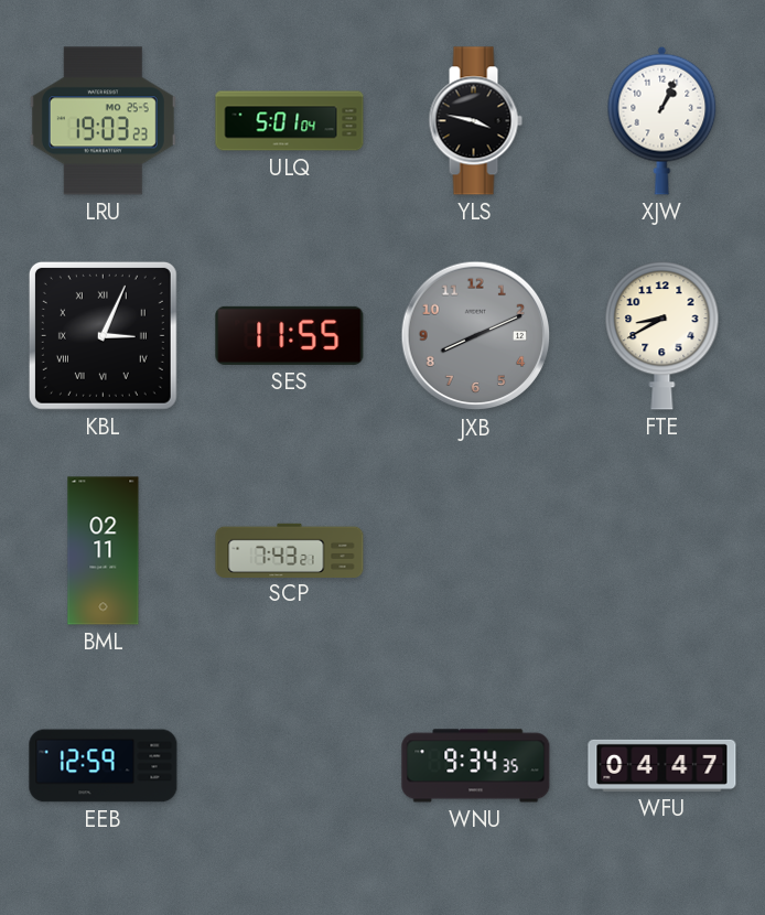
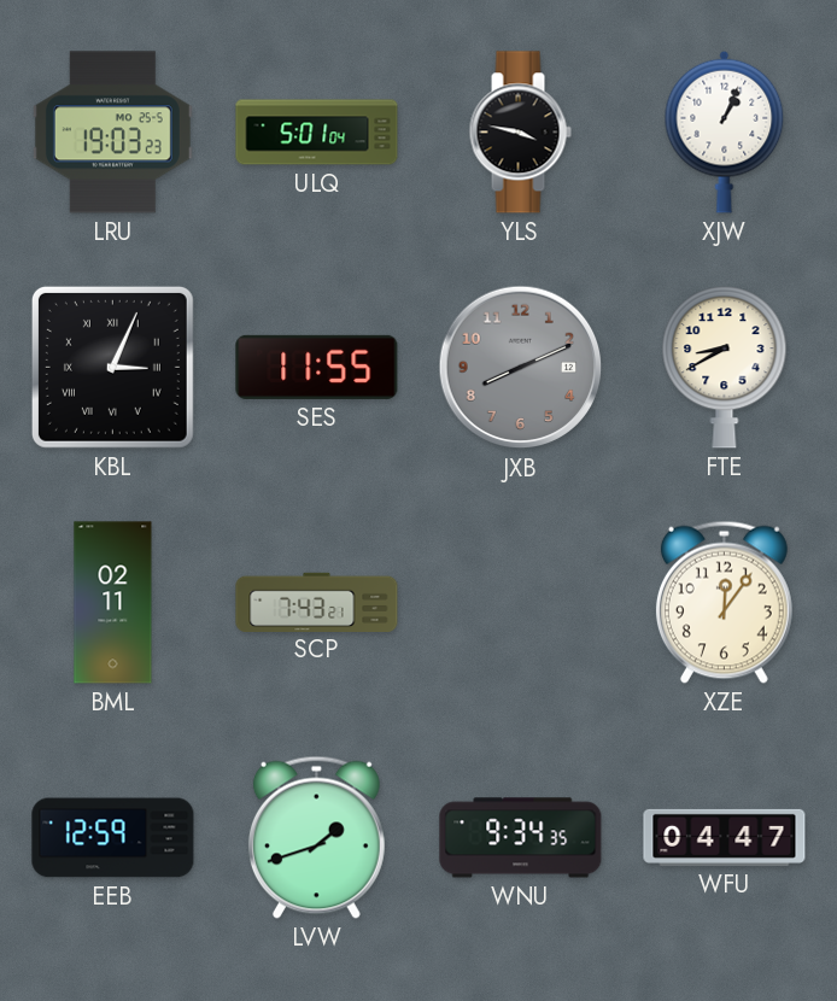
XZE: none -> 12:06 (724, 602)
LVW: none -> 1:42 (316, 837)
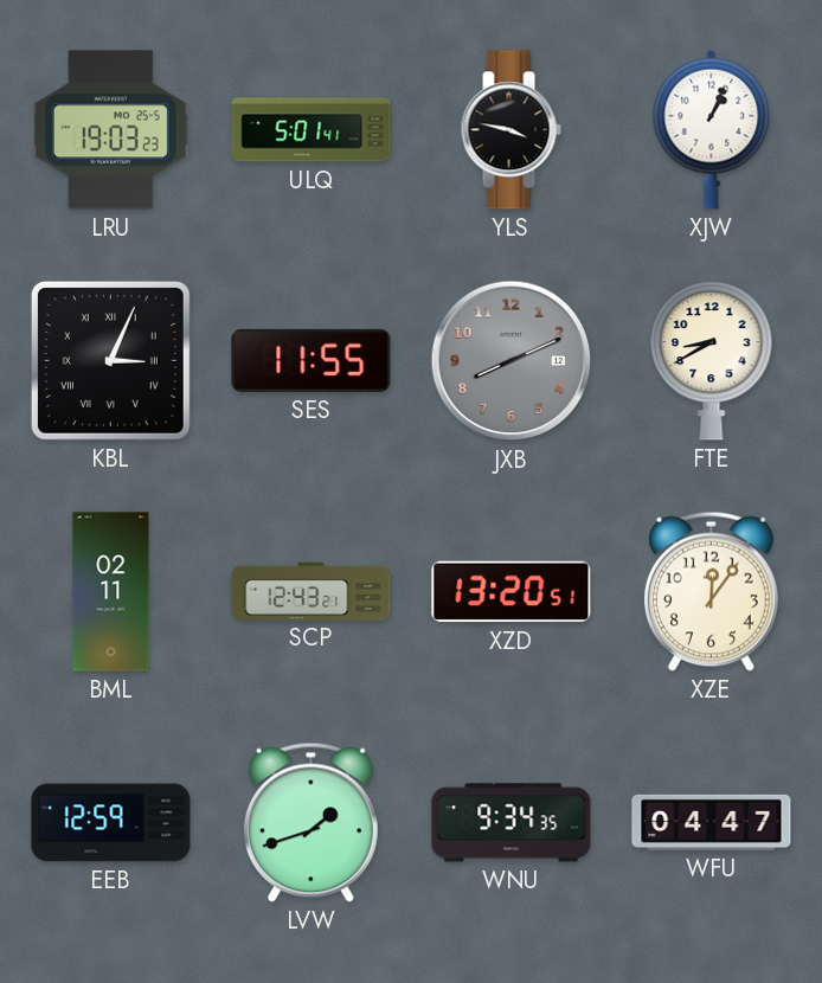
ULQ: 5:01:04 -> 5:01:41 (312, 130)
SCP: 7:43 -> 12:43 (312, 591)
XZD: none -> 13:20 (512, 592)
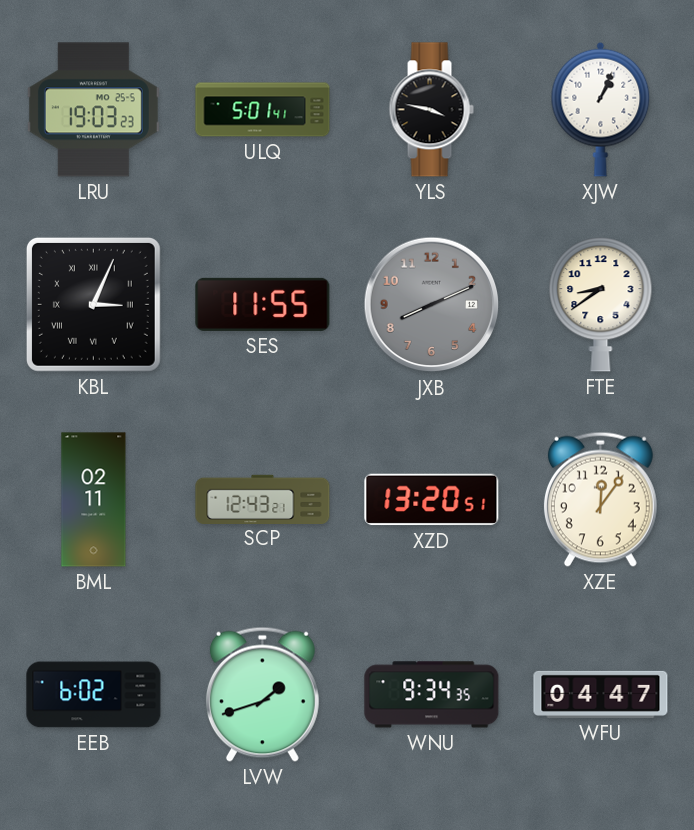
FTE: 8:40 -> 8:39 (601, 305)
EEB: 12:59 -> 6:02 (94, 695)
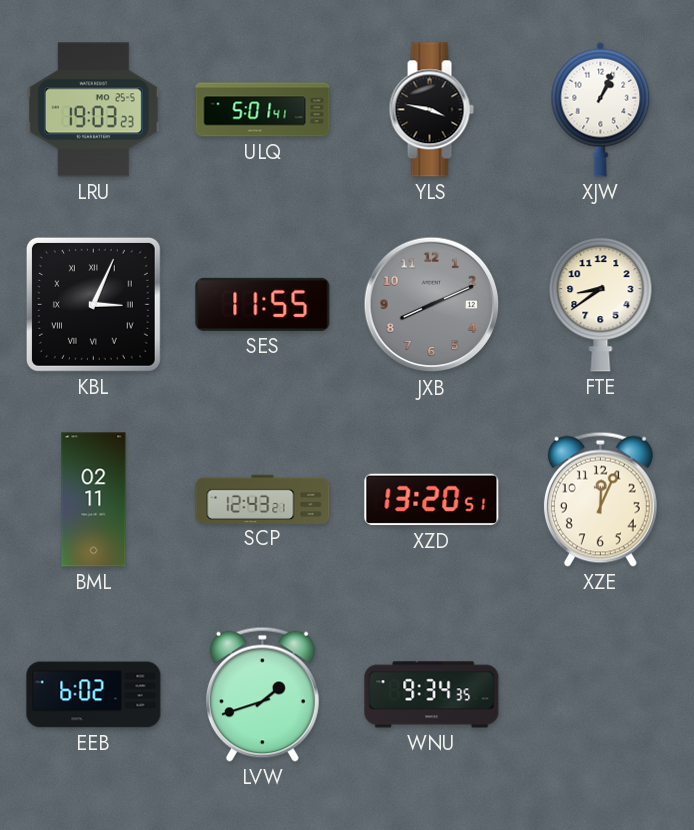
XZE: 12:06 -> 12:04 (600, 499)
WFU: 04:47 -> none (601, 694)
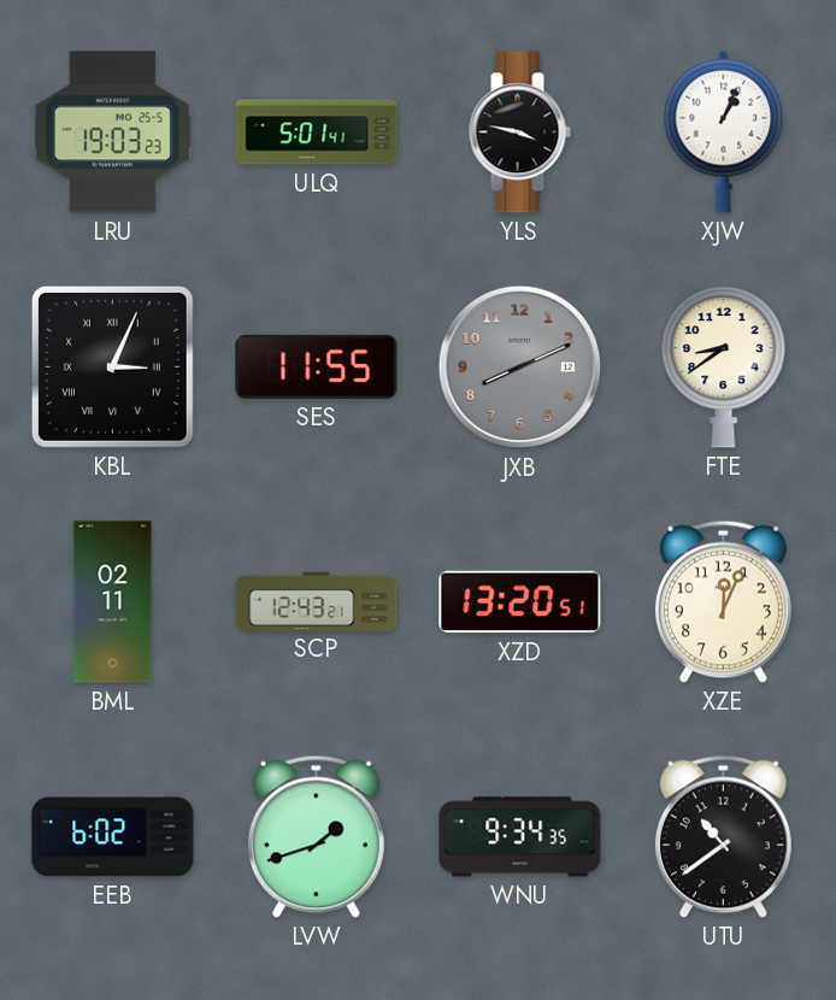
UTU: none -> 10:39 (723, 836)
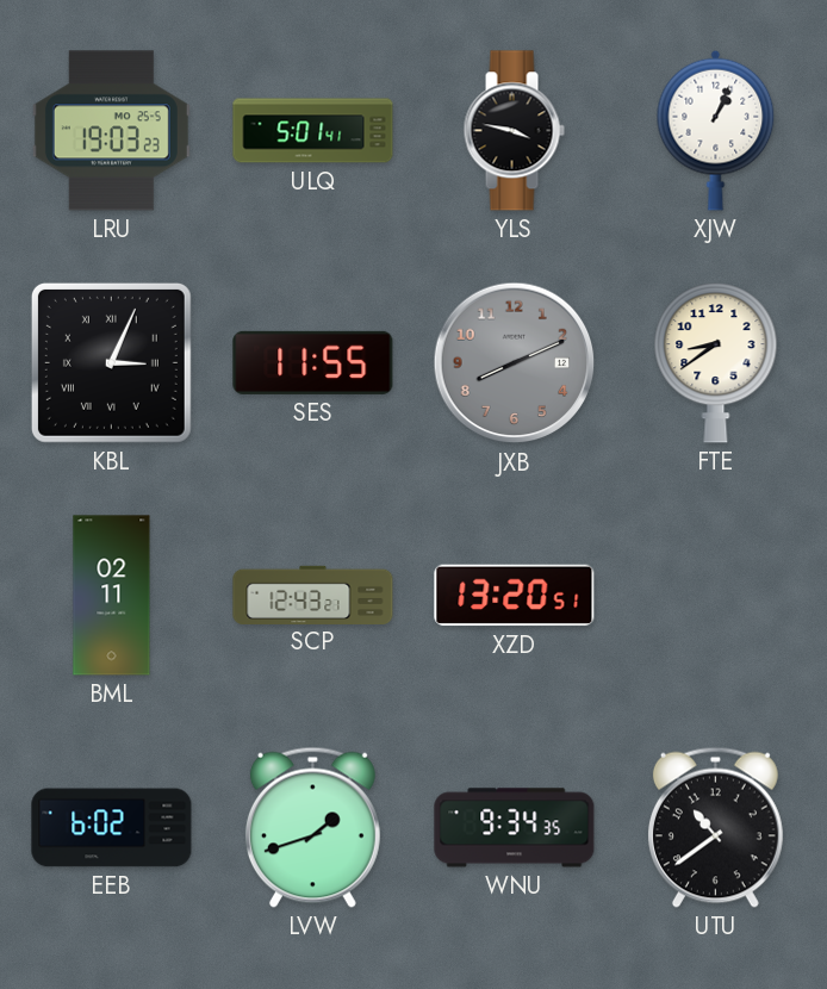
XZE: 12:04 -> none (723, 601)
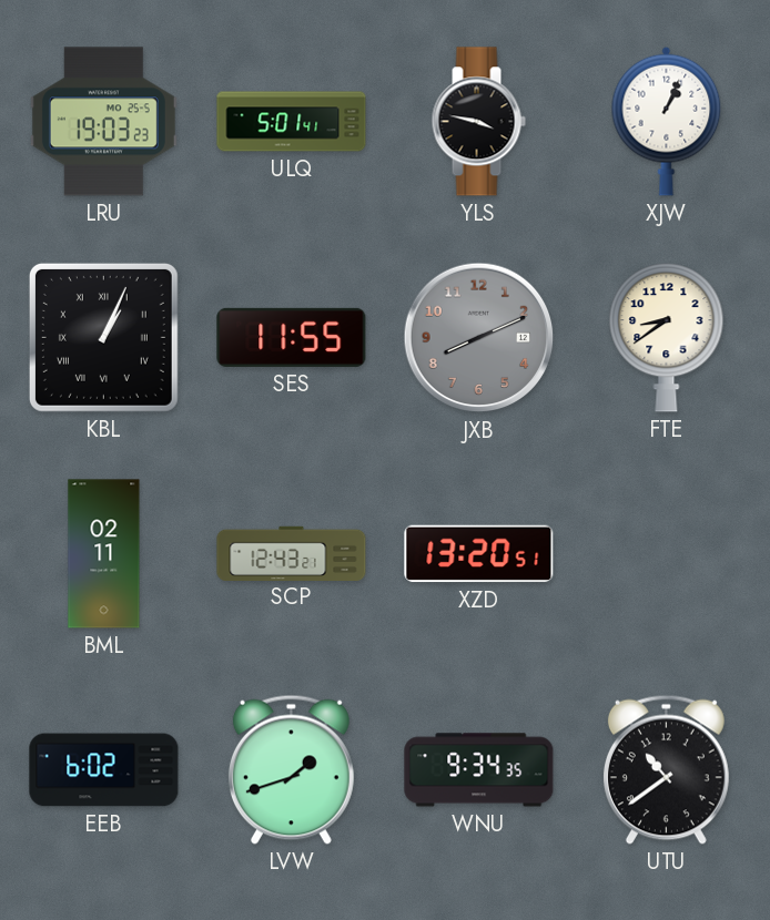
KBL: 3:04 -> 1:04 (103, 337)
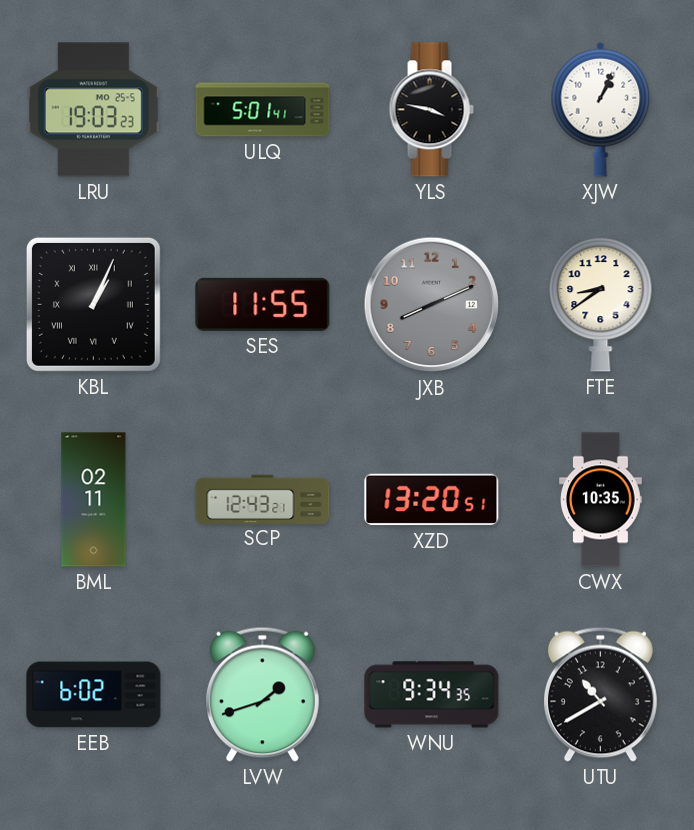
CWX: none -> 10:35 (601, 500)
UTU: 10:39 -> 10:40 (600, 694)
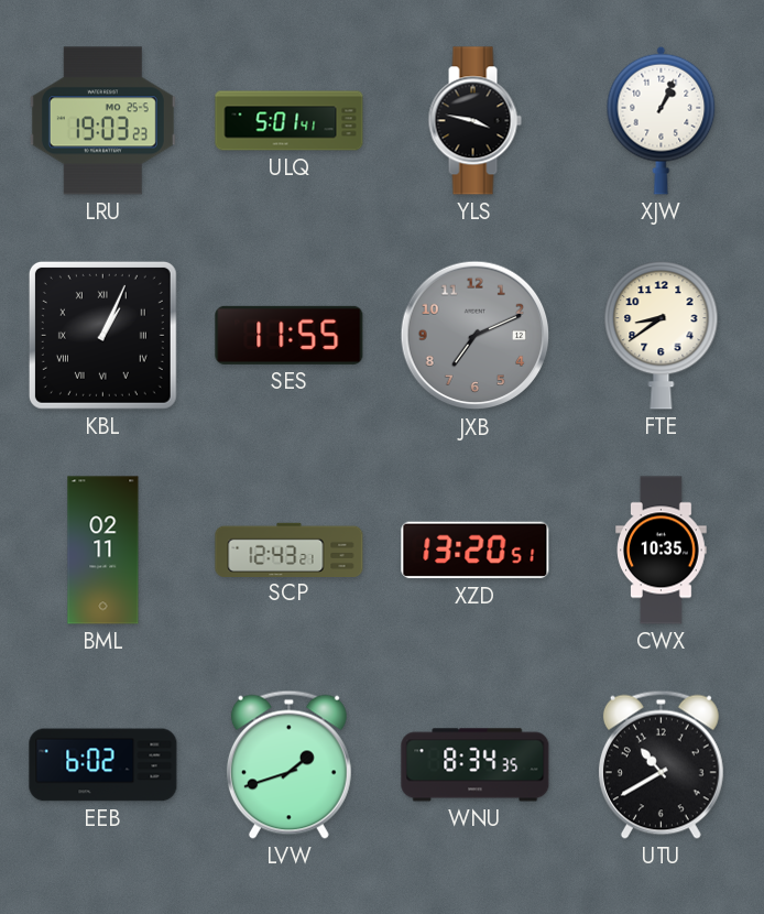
JXB: 8:11 -> 7:11 (476, 336)
WNU: 9:34 -> 8:34 (476, 765)
